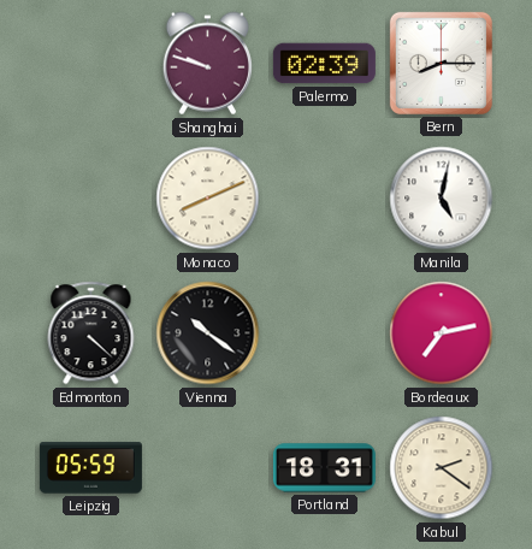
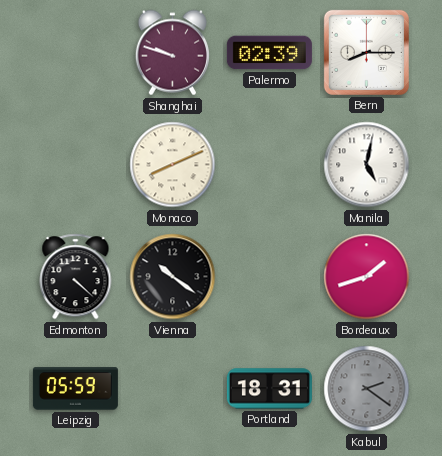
Bordeaux: 7:13 -> 1:42 (367, 277)
Kabul dial: cream -> grey (367, 389)
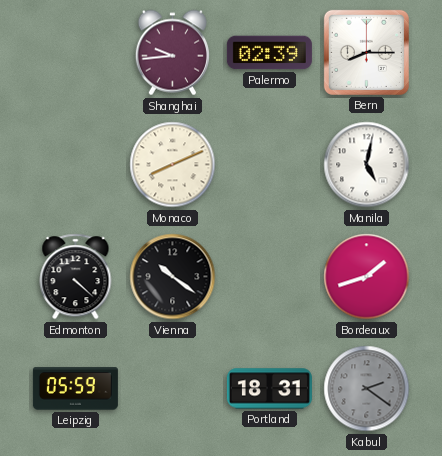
Shanghai: 9:48 -> 9:44 (172, 53)
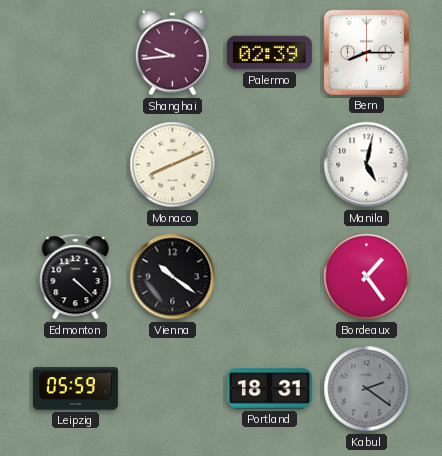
Bordeaux: 1:42 -> 1:24 (367, 277)
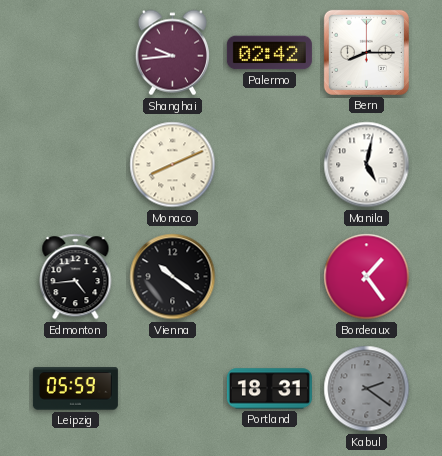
Palermo: 02:39 -> 02:42 (269, 53)
Edmonton: 4:22 -> 4:44 (76, 277)
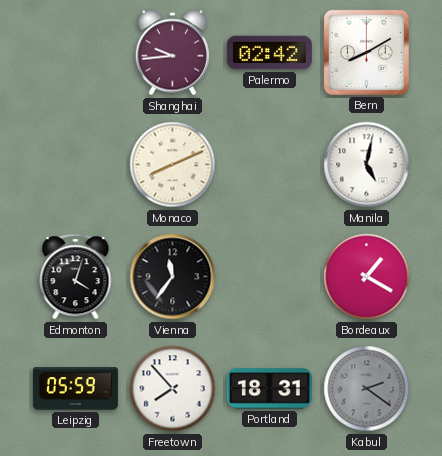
Bern: 8:15 -> 8:10 (366, 52)
Edmonton: 4:44 -> 4:03 (76, 277)
Vienna: 10:21 -> 11:36 (173, 277)
Bordeaux: 1:24 -> 1:20 (367, 277)
Freetown: none -> 7:53 (173, 389)
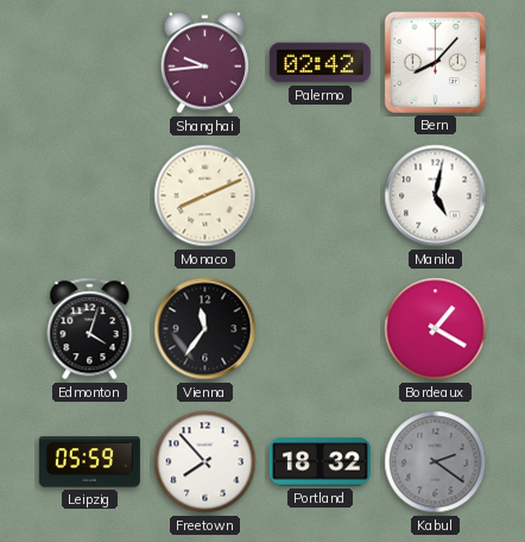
Bern: 8:10 -> 8:07 (435, 62)
Portland: 18:31 -> 18:32 (320, 462)
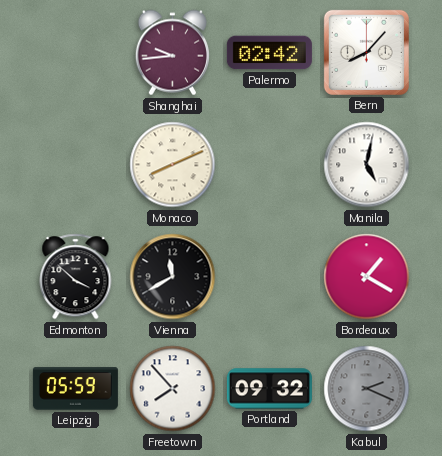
Edmonton: 4:03 -> 3:52 (76, 277)
Vienna: 11:36 -> 11:40 (173, 277)
Portland: 18:32 -> 09:32 (269, 389)
Kabul: 2:21 -> 2:19 (367, 389)
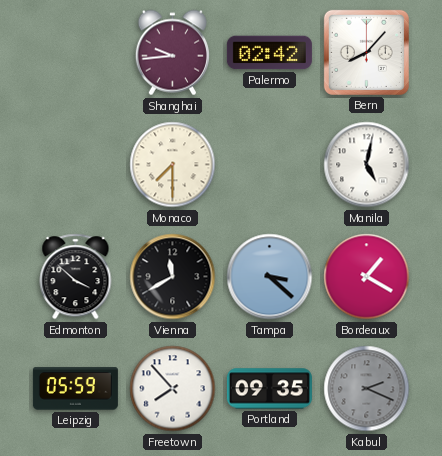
Monaco: 8:11 -> 7:30 (173, 165)
Tampa: none -> 3:22 (270, 277)
Portland: 09:32 -> 09:35 (269, 389)
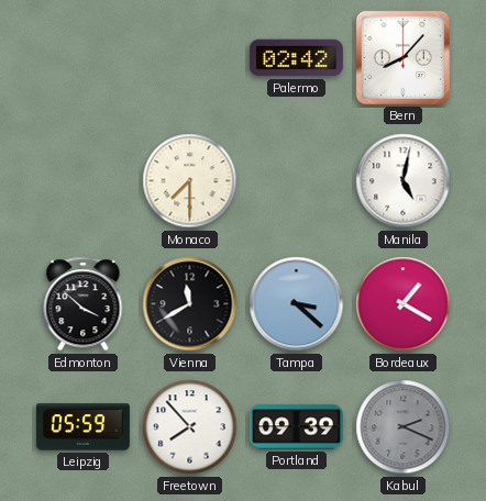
Shanghai: 9:44 -> none (172, 53)
Portland: 09:35 -> 09:39 (296, 427)
